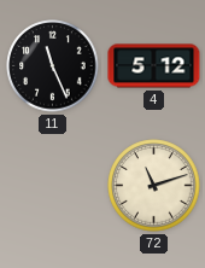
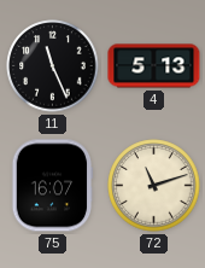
4: 5:12 -> 5:13 (154, 66)
75: none -> 16:07 (53, 186)
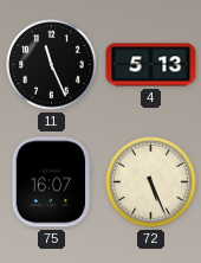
72: 11:12 -> 5:26 (151, 182)
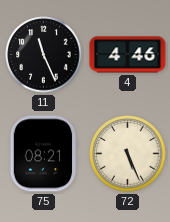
4: 5:13 -> 4:46 (128, 55)
75: 16:07 -> 08:21 (44, 154)
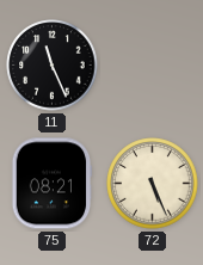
4: 4:46 -> none (128, 55)
